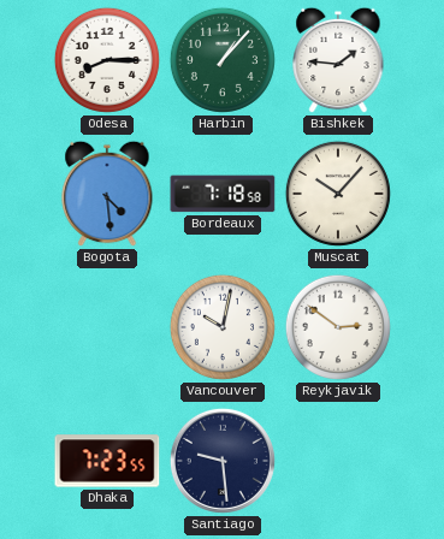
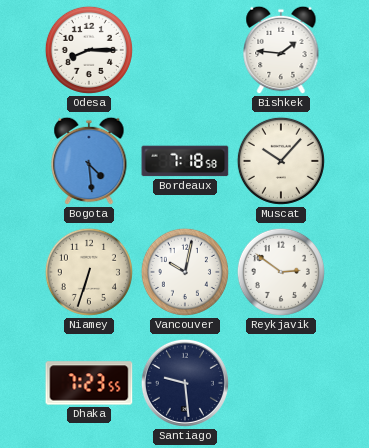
Harbin: 1:07 -> none (223, 60)
Niamey: none -> 6:33 (89, 272)
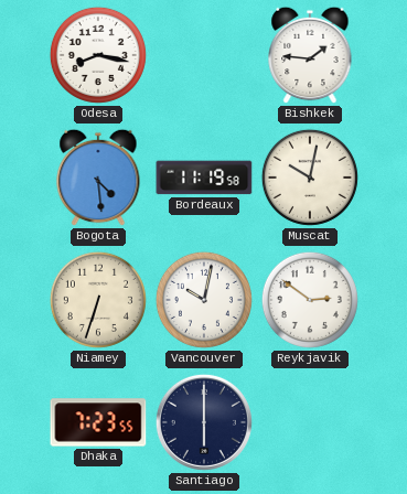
Odesa: 8:15 -> 8:17 (98, 55)
Bordeaux: 7:18 -> 11:19 (204, 178)
Muscat: 10:07 -> 10:02 (310, 178)
Santiago: 9:29 -> 6:00 (204, 422)
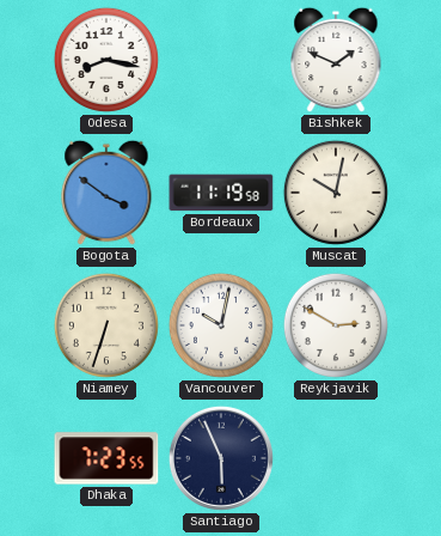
Bishkek: 1:46 -> 1:49 (336, 60)
Bogota: 4:29 -> 3:51 (106, 193)
Reykjavik: 2:51 -> 2:50 (336, 325)
Santiago: 6:00 -> 5:56 (221, 458)
